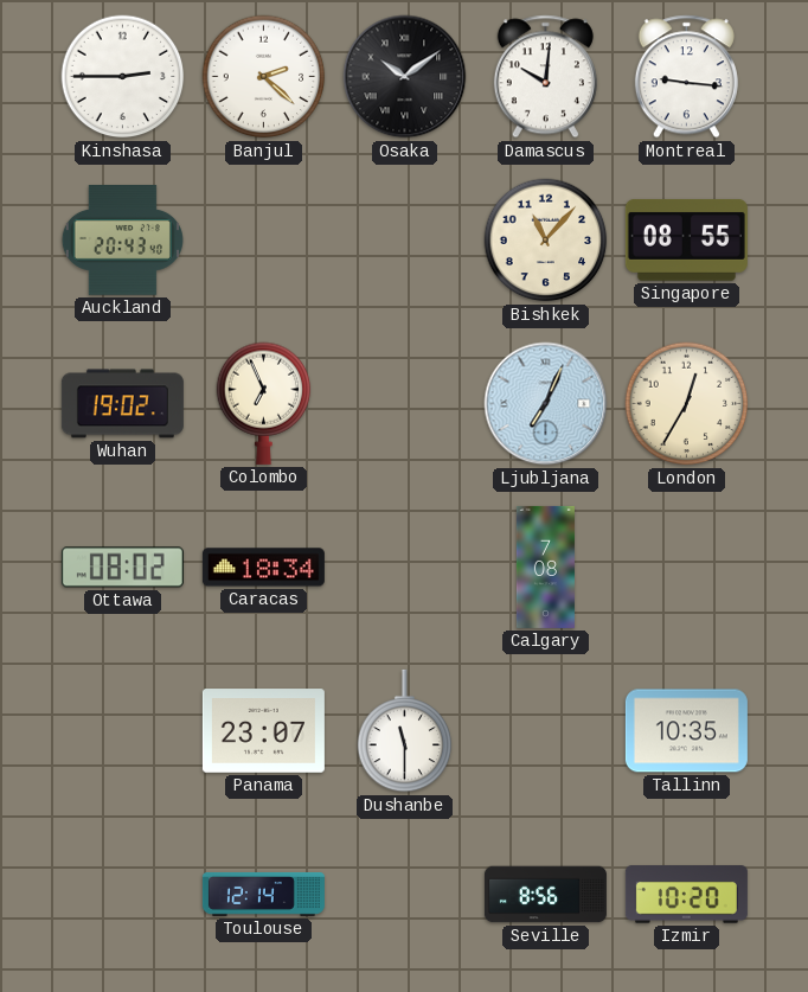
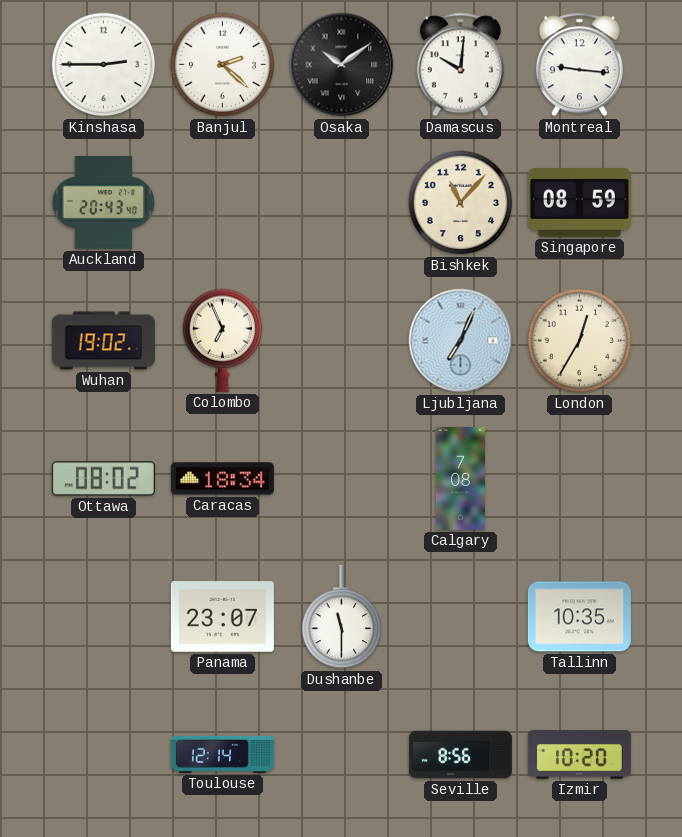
Singapore: 08:55 -> 08:59 (579, 202)
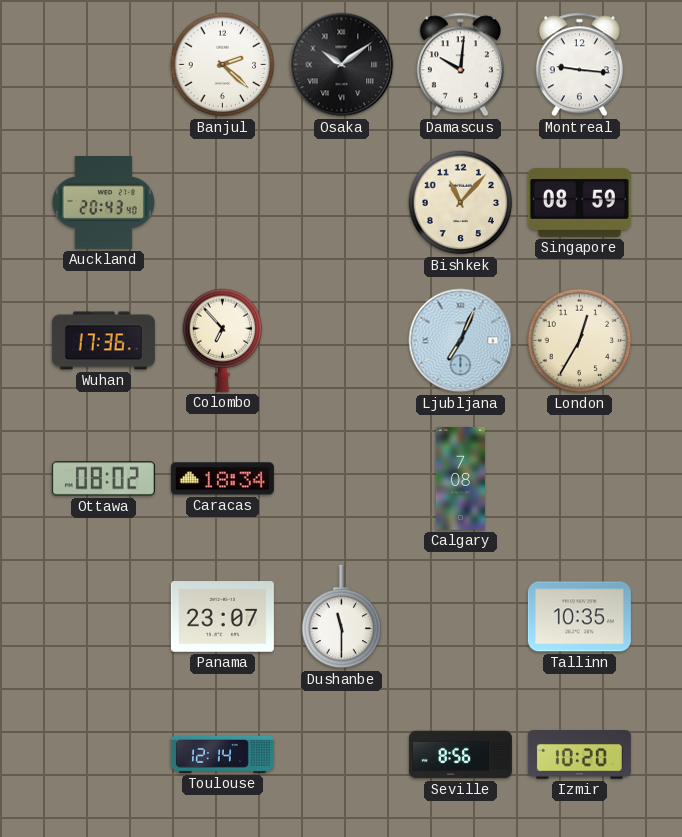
Kinshasa: 2:45 -> none (104, 65)
Wuhan: 19:02 -> 17:36 (103, 341)
Colombo: 6:56 -> 6:53 (223, 340)
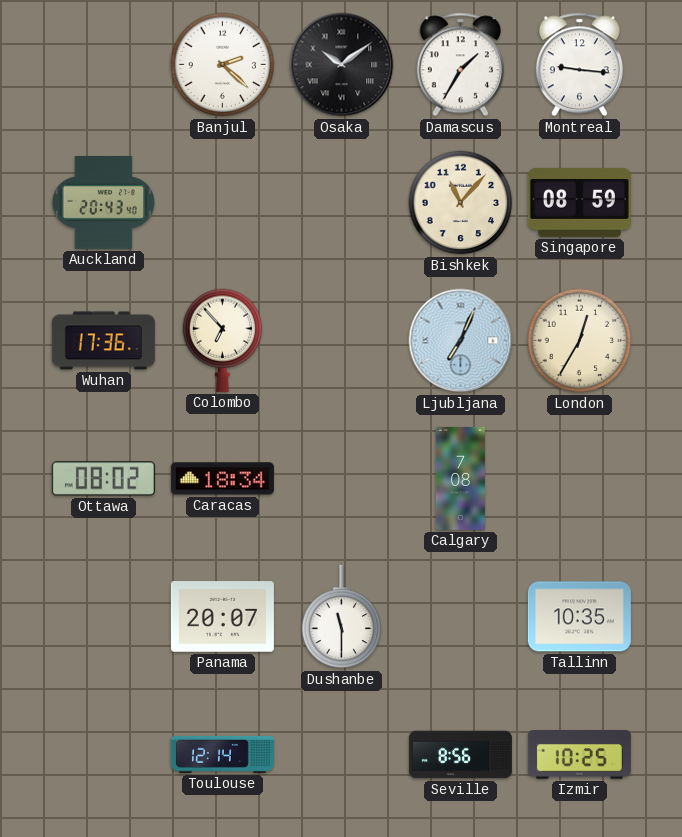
Damascus: 10:01 -> 1:35 (460, 65)
Panama: 23:07 -> 20:07 (222, 617)
Izmir: 10:20 -> 10:25 (579, 755)
